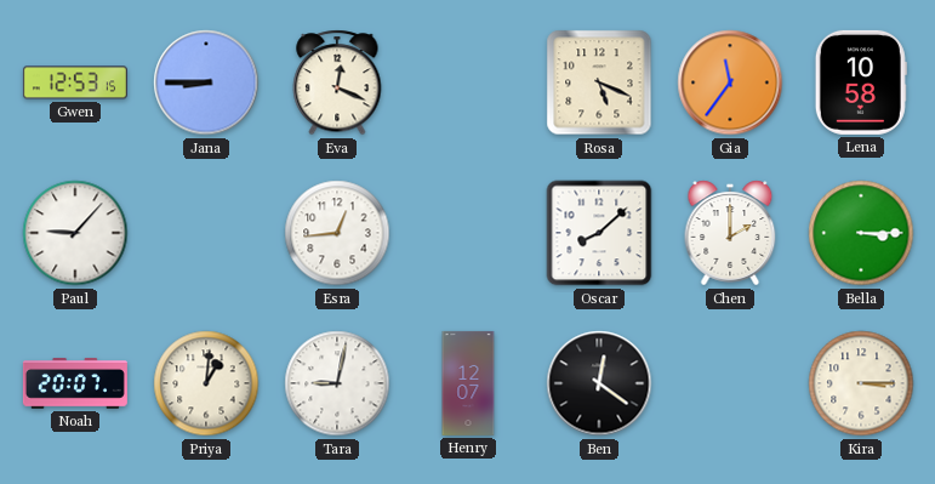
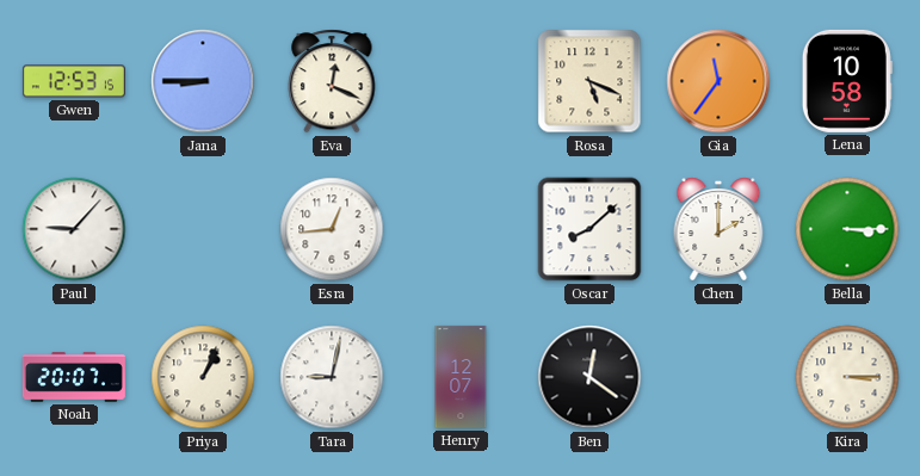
Priya: 1:01 -> 1:04 (203, 377)
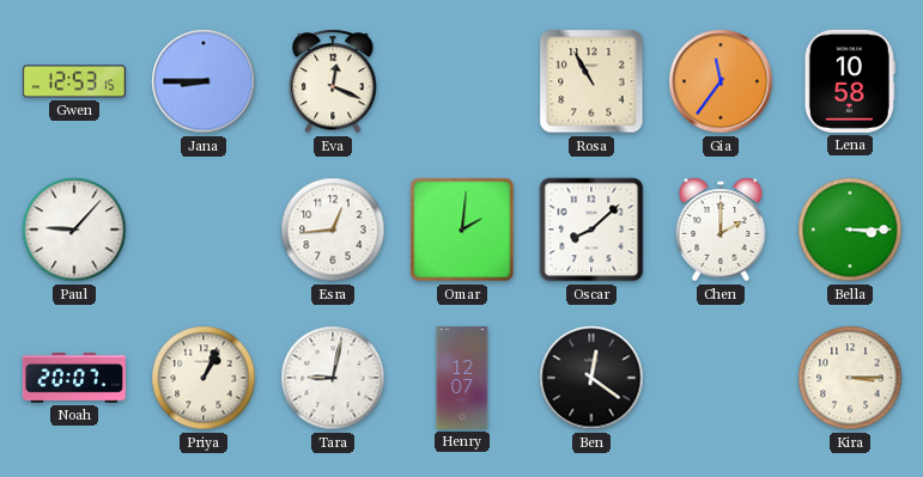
Rosa: 5:19 -> 10:55 (591, 81)
Omar: none -> 2:01 (462, 230)
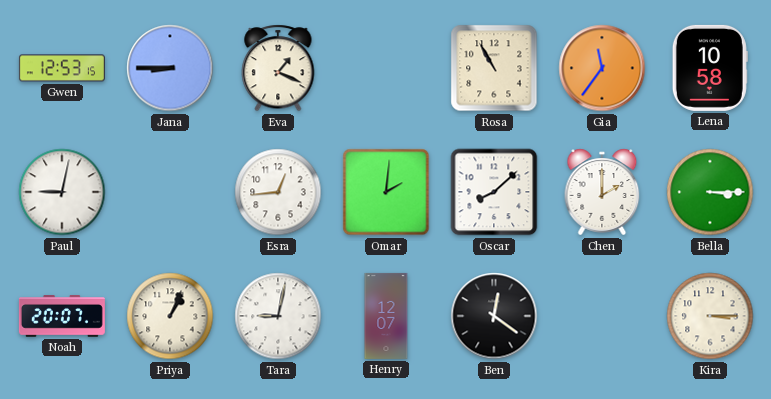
Eva: 12:19 -> 1:19 (278, 68)
Paul: 9:07 -> 9:02 (62, 192)
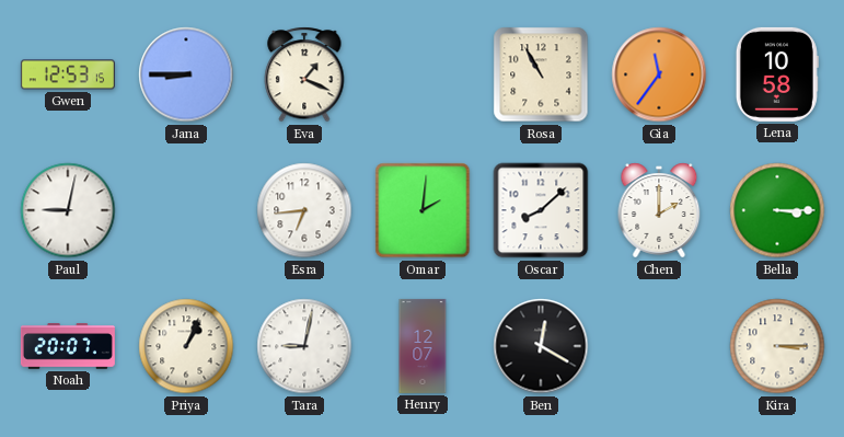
Esra: 12:44 -> 6:44 (304, 210)
Ben: 12:21 -> 12:20 (541, 346)
